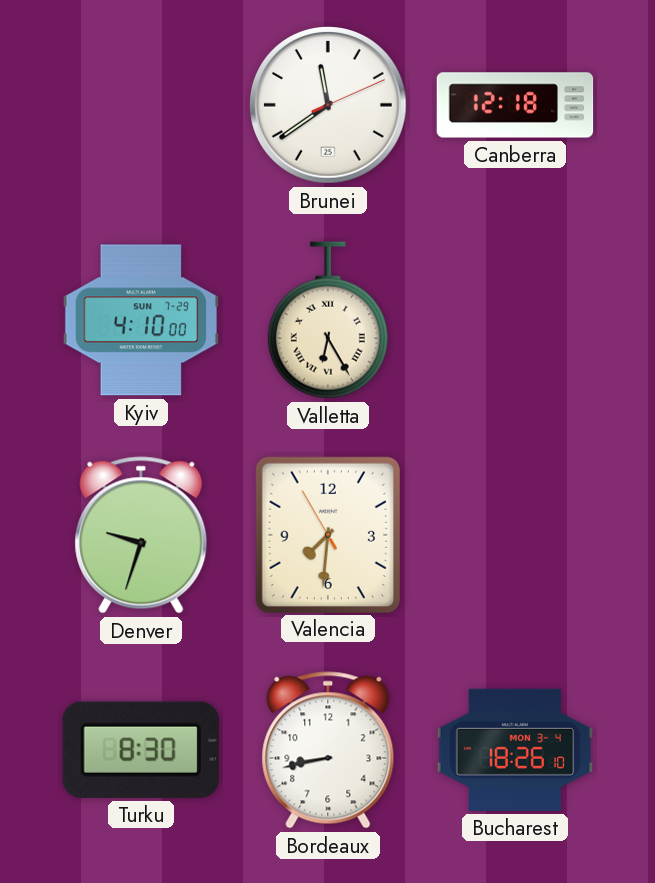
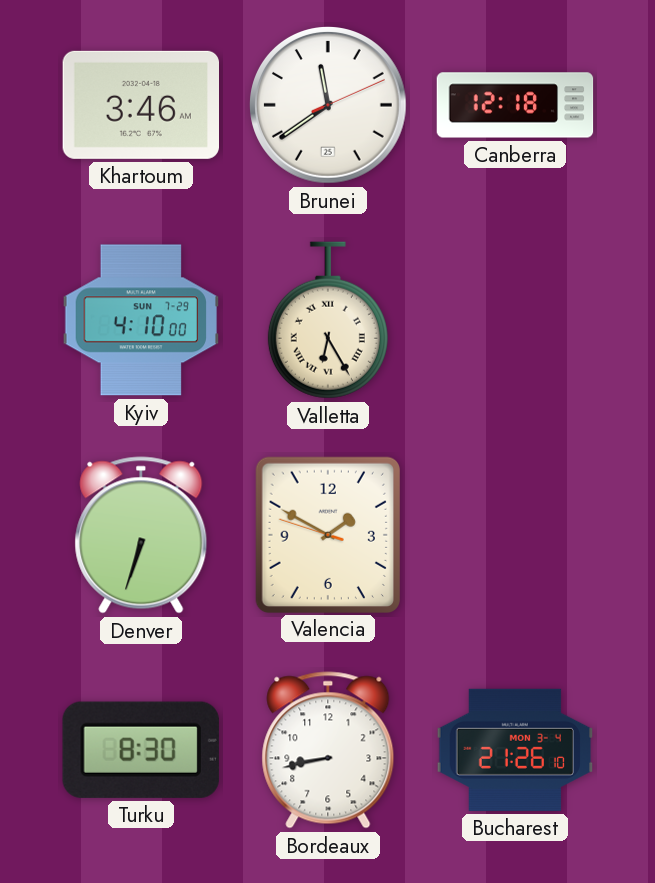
Khartoum: none -> 3:46 (140, 105)
Denver: 9:33 -> 6:33 (141, 535)
Valencia: 7:30 -> 1:49 (327, 534)
Bucharest: 18:26 -> 21:26 (515, 750)
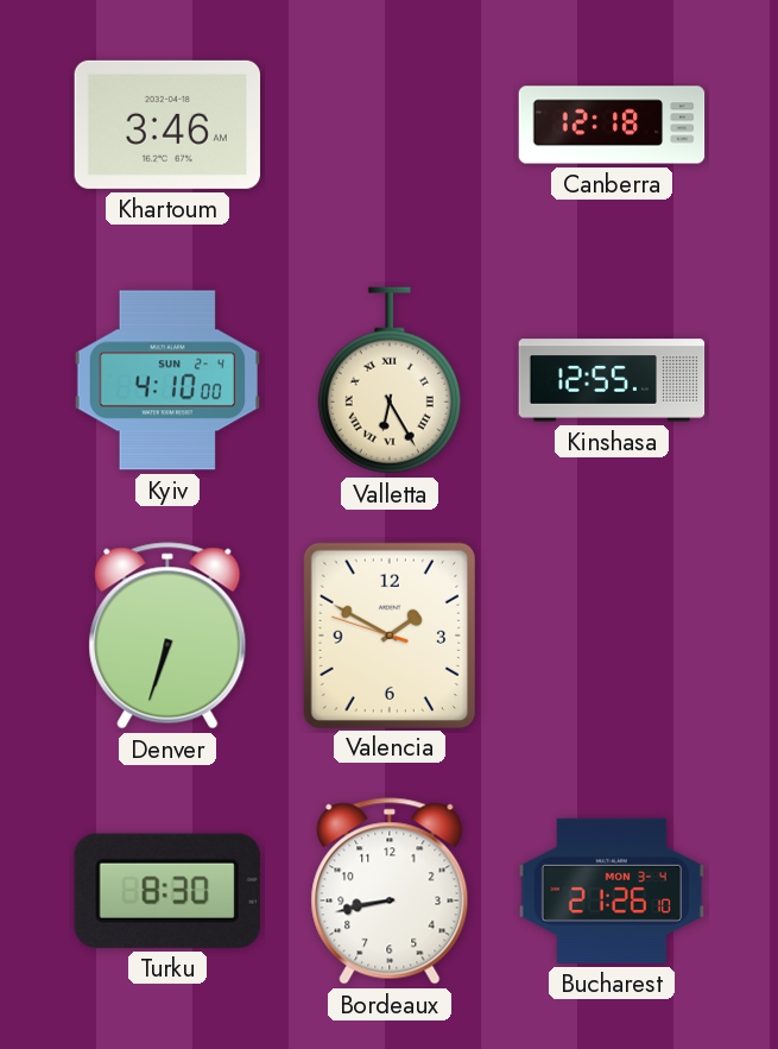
Brunei: 11:39 -> none (329, 106)
Kyiv date: SUN 7-29 -> SUN 2-4 (167, 380)
Kinshasa: none -> 12:55 (612, 380)
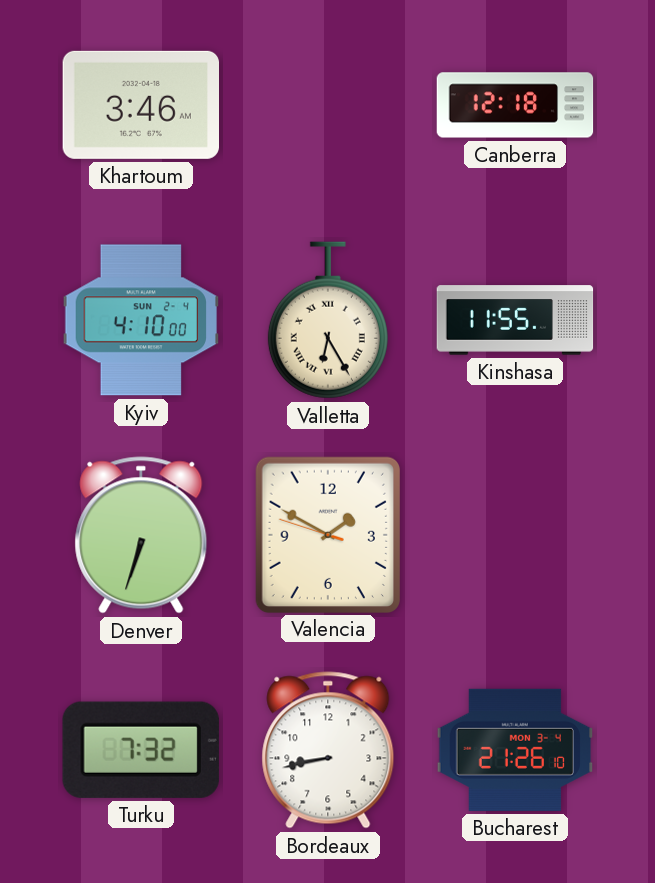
Kinshasa: 12:55 -> 11:55 (515, 320)
Turku: 8:30 -> 7:32 (141, 750)
